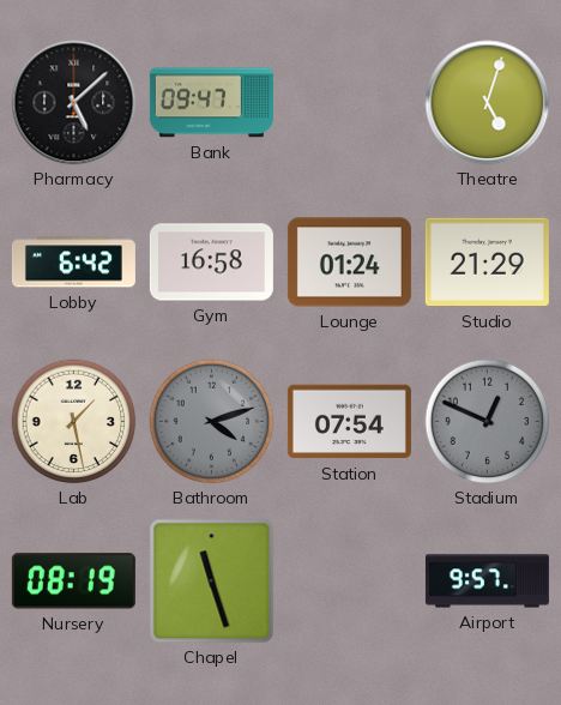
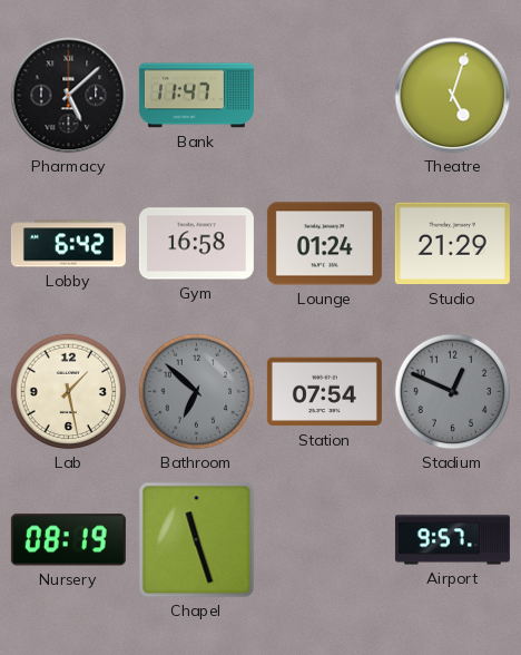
Bank: 09:47 -> 11:47 (196, 96)
Bathroom: 4:12 -> 6:52 (197, 392)
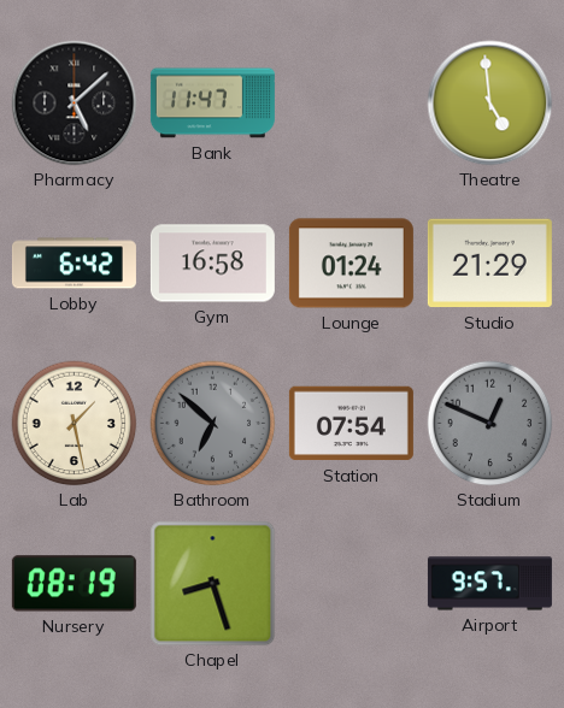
Theatre: 5:03 -> 4:59 (490, 104)
Chapel: 11:27 -> 8:27 (213, 584)
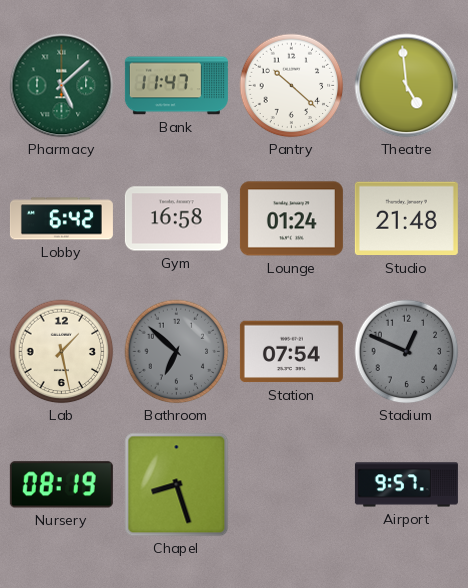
Pharmacy dial: black -> green (62, 86)
Pantry: none -> 10:22 (292, 86)
Studio: 21:29 -> 21:48 (406, 219)
